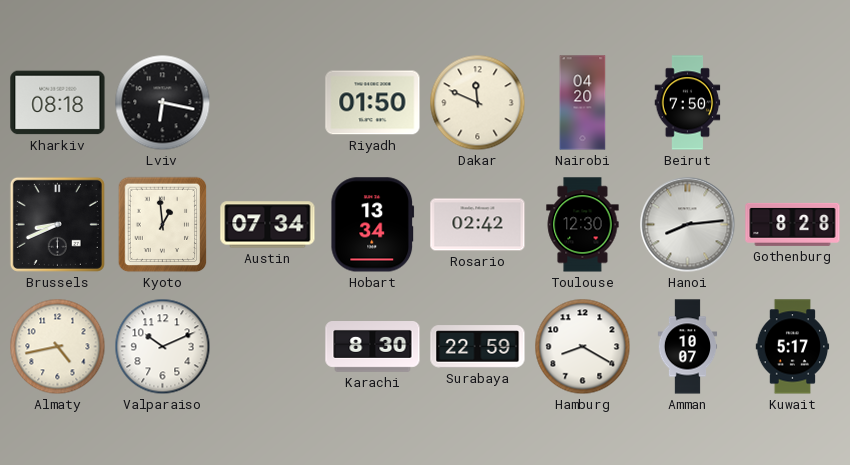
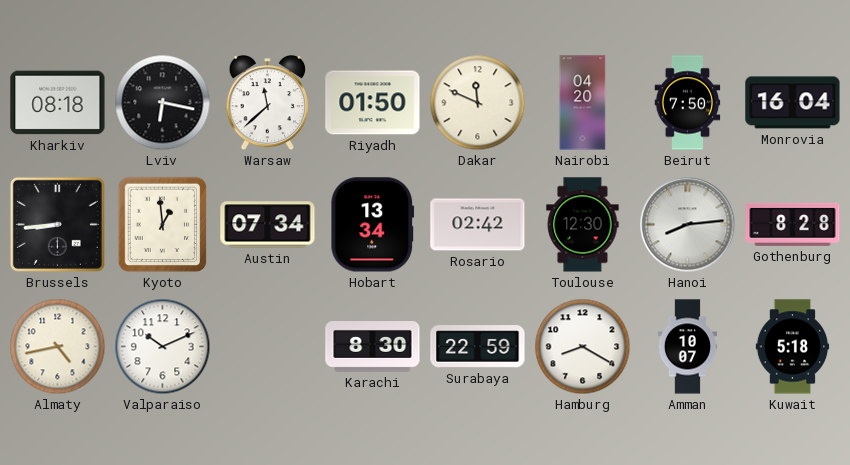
Warsaw: none -> 11:38 (268, 104)
Monrovia: none -> 16:04 (793, 103)
Brussels: 8:41 -> 8:44 (57, 224)
Kuwait: 5:17 -> 5:18 (793, 347)
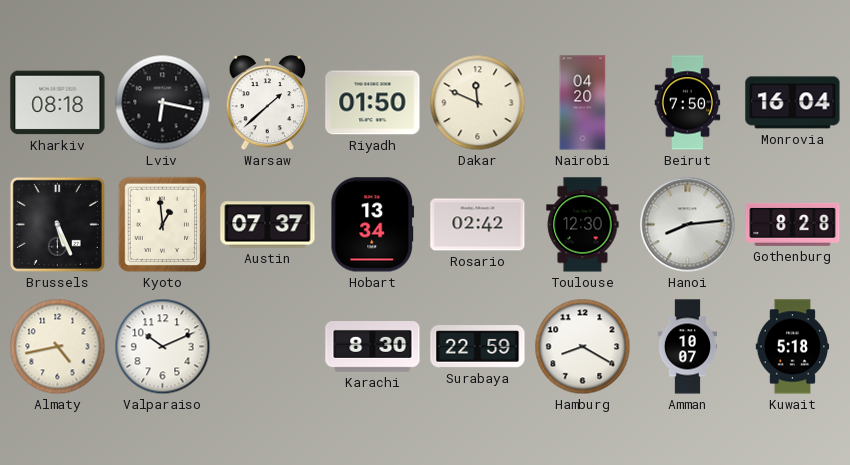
Warsaw: 11:38 -> 1:38 (268, 104)
Brussels: 8:44 -> 5:26 (57, 224)
Austin: 07:34 -> 07:37 (268, 225)
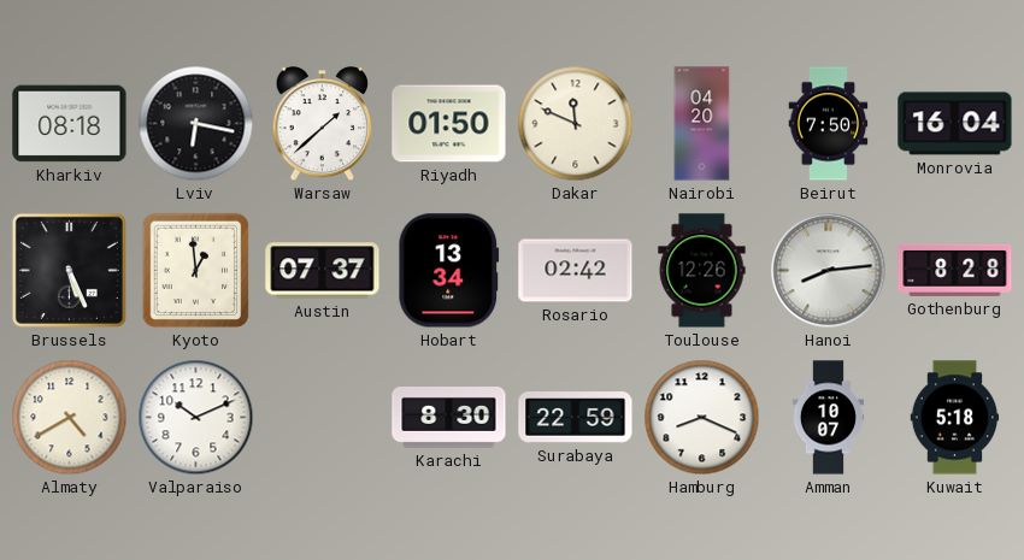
Toulouse: 12:30 -> 12:26 (702, 271)
Almaty: 4:43 -> 4:40 (70, 418)
Hamburg: 8:20 -> 8:19 (702, 418)
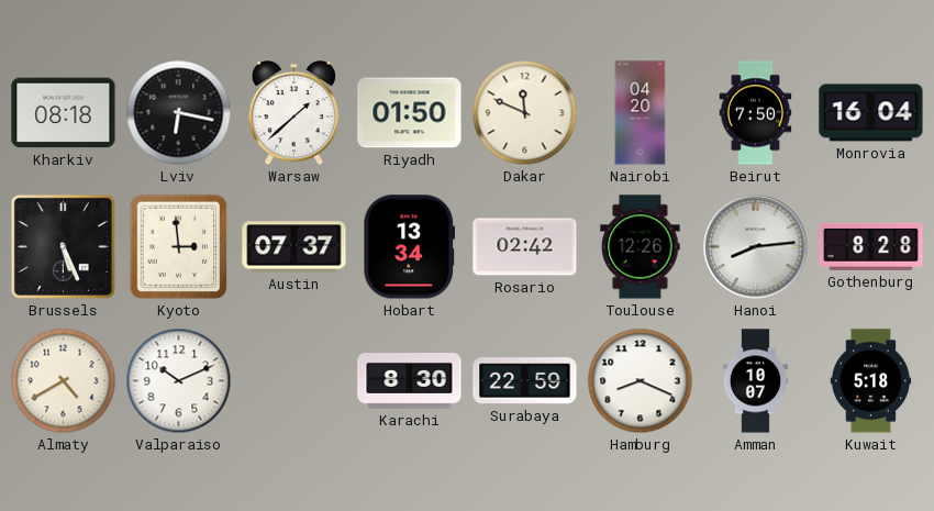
Kyoto: 12:59 -> 2:59 (179, 247)
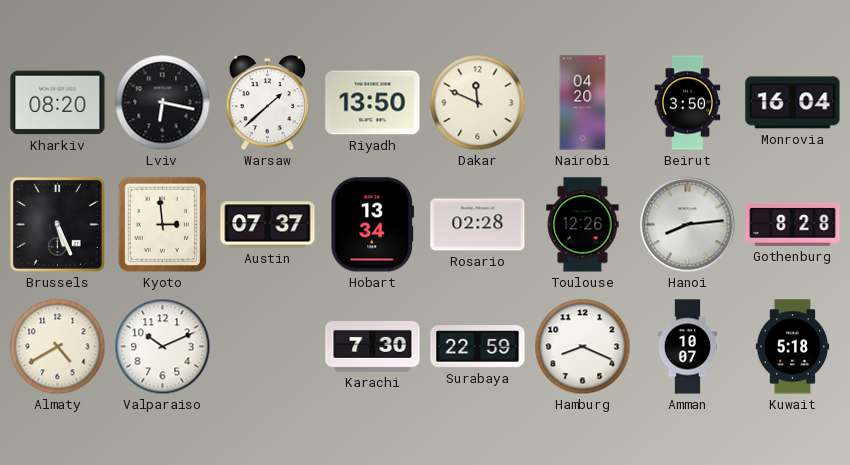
Kharkiv: 08:18 -> 08:20 (58, 103)
Riyadh: 01:50 -> 13:50 (373, 103)
Beirut: 7:50 -> 3:50 (688, 103)
Rosario: 02:42 -> 02:28 (478, 225)
Karachi: 8:30 -> 7:30 (373, 347)
